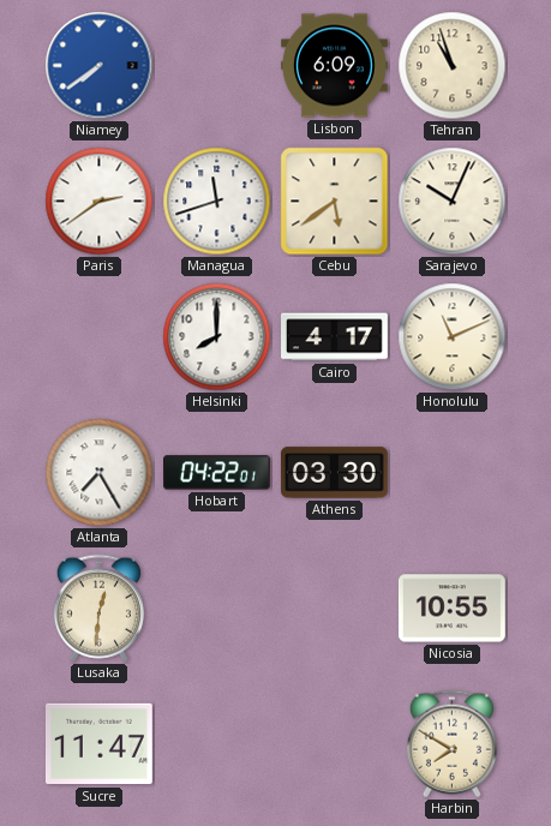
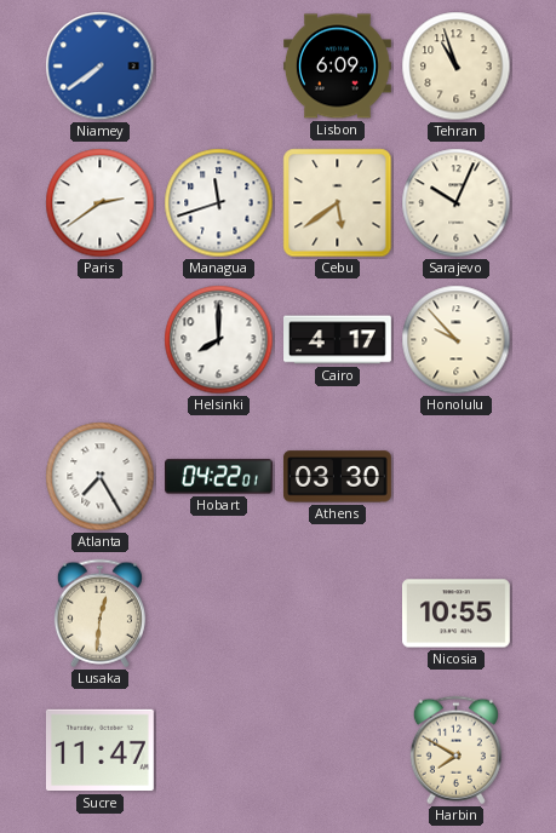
Honolulu: 11:11 -> 9:53 (457, 340)
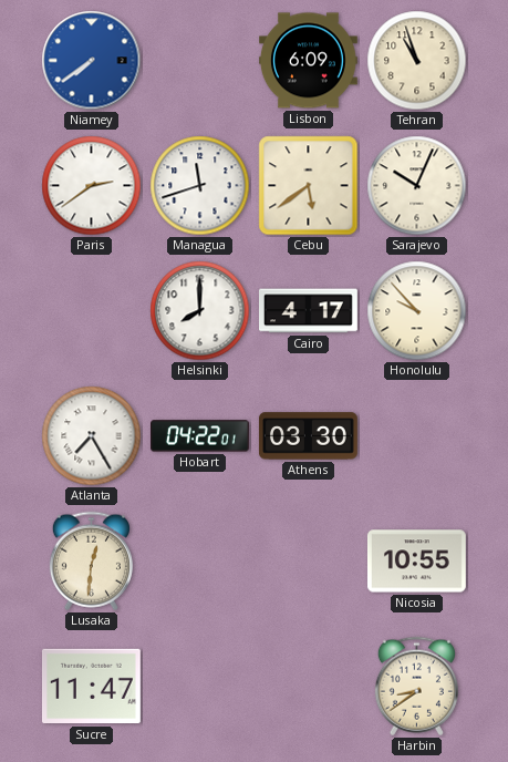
Harbin: 7:50 -> 8:39 (416, 687)
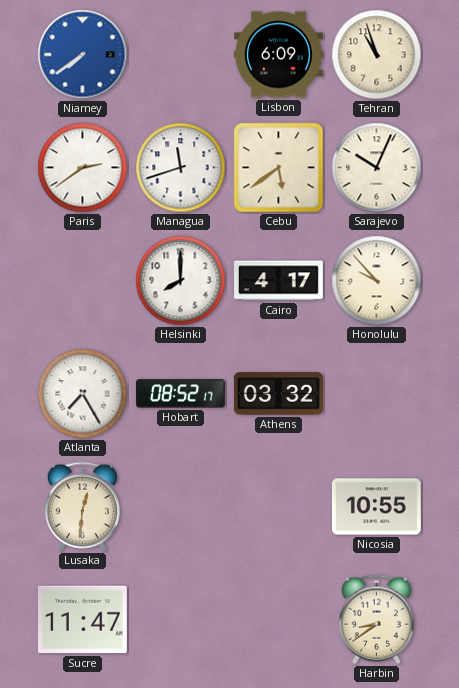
Hobart: 04:22 -> 08:52 (181, 394)
Athens: 03:30 -> 03:32 (278, 394)
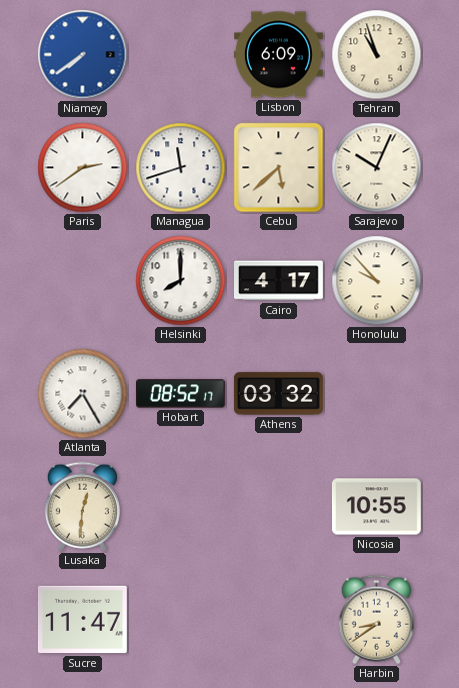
Cebu: 5:39 -> 5:38 (279, 168)
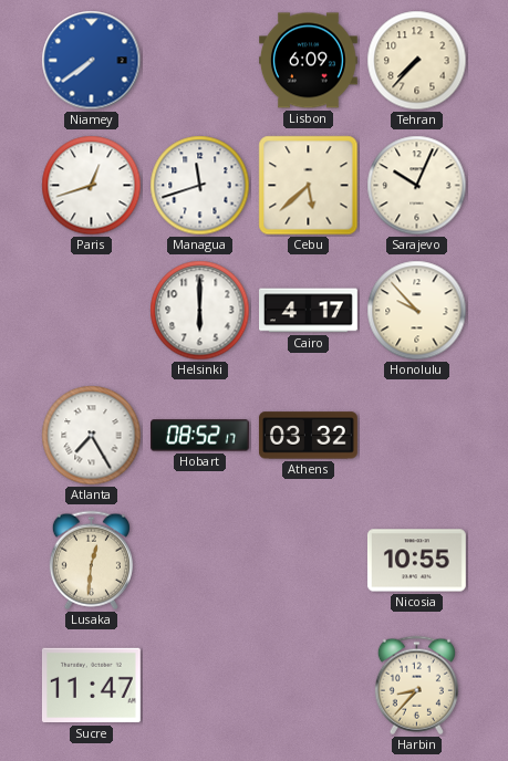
Tehran: 10:57 -> 7:37 (417, 61)
Paris: 2:39 -> 12:42 (92, 186)
Helsinki: 8:00 -> 6:00 (200, 311)
Harbin: 8:39 -> 8:37 (416, 686)
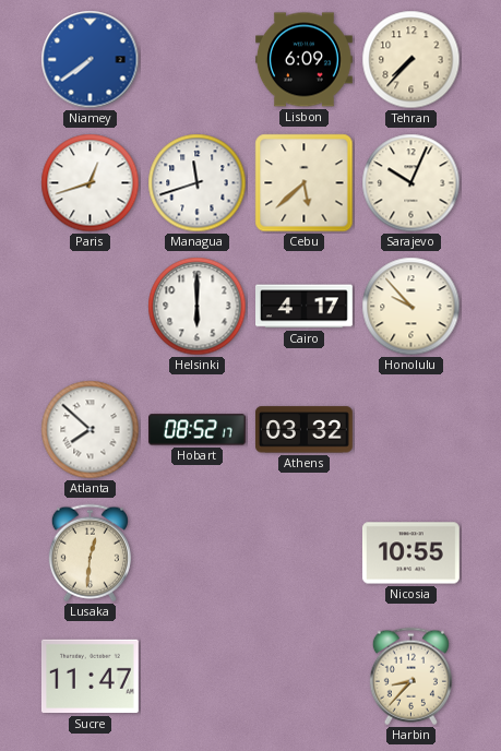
Atlanta: 7:25 -> 7:52 (91, 430)
